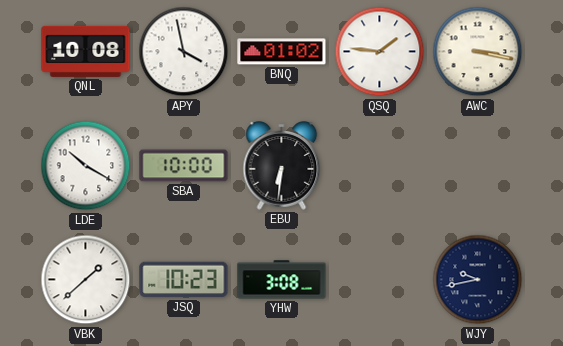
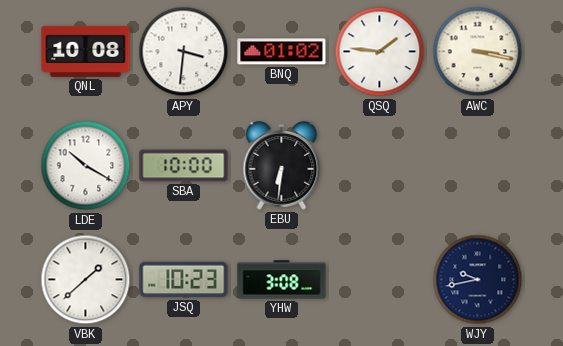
APY: 3:58 -> 3:31 (184, 52)
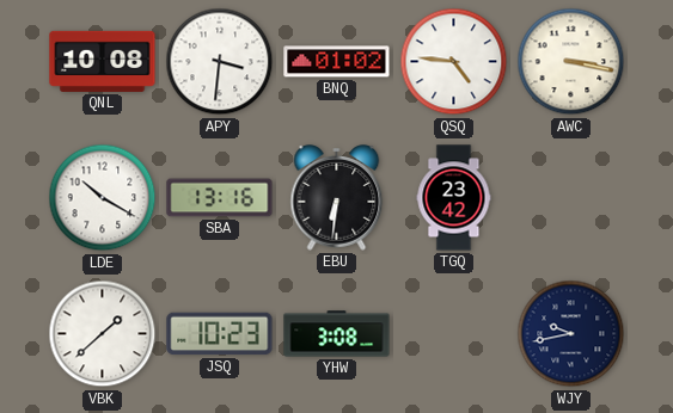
QSQ: 1:46 -> 4:46 (454, 62)
SBA: 10:00 -> 13:16 (220, 198)
TGQ: none -> 23:42 (454, 198)
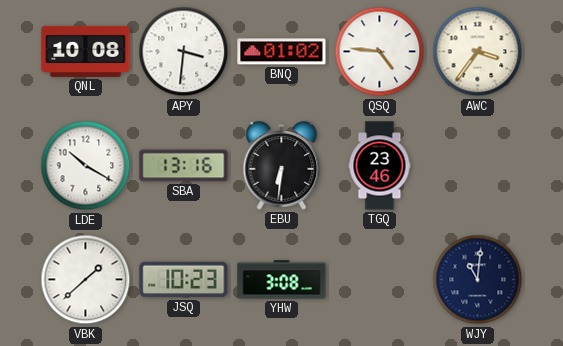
AWC: 3:17 -> 3:36 (478, 52)
TGQ: 23:42 -> 23:46 (380, 166)
WJY: 9:43 -> 11:01 (478, 280)
